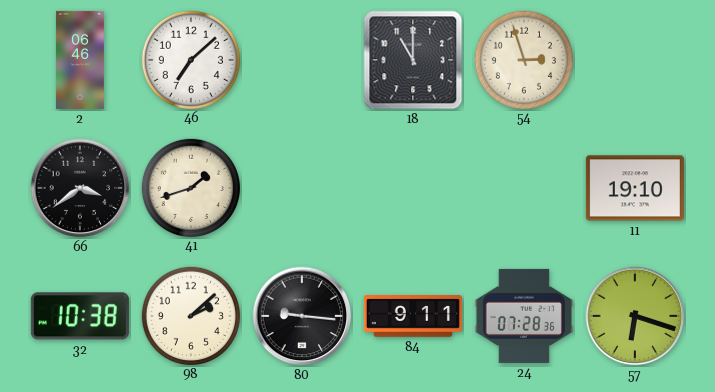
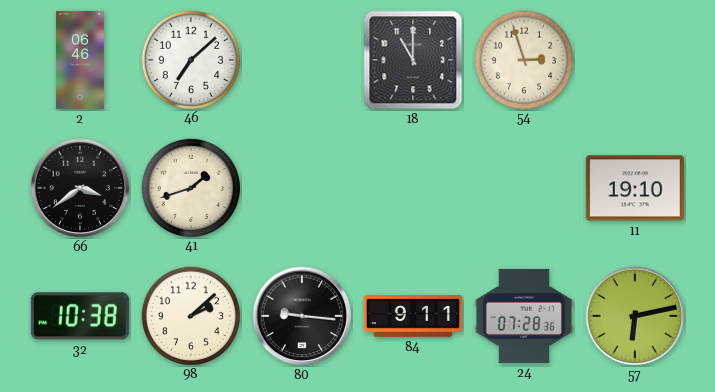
57: 6:18 -> 6:13 (635, 316)
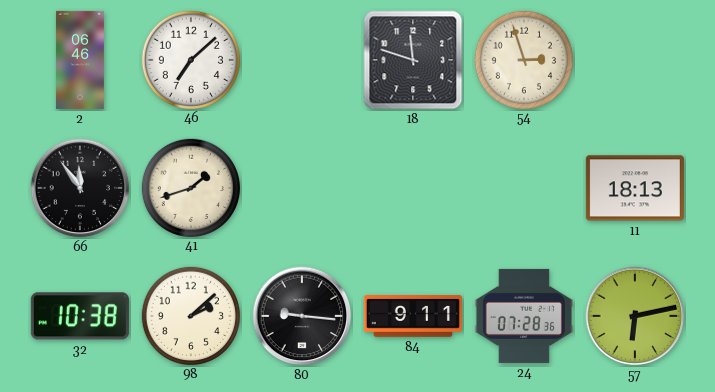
18: 11:00 -> 11:48 (413, 60)
66: 3:39 -> 11:54 (80, 188)
11: 19:10 -> 18:13 (635, 188)
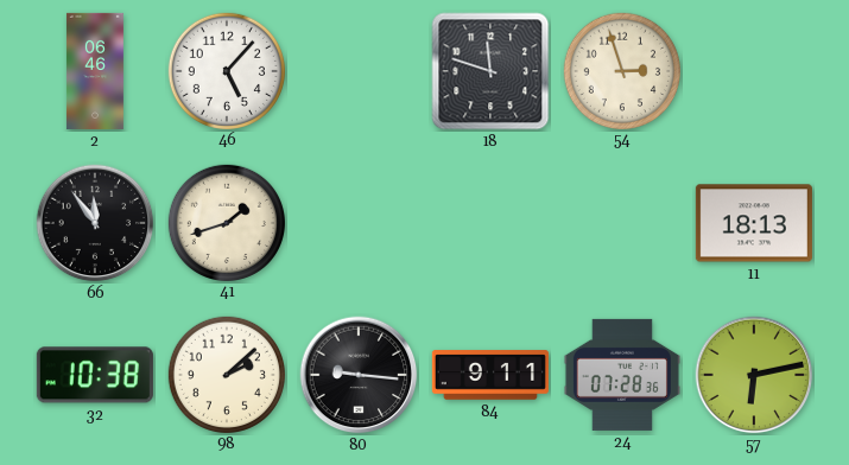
46: 7:08 -> 5:07 (226, 70)
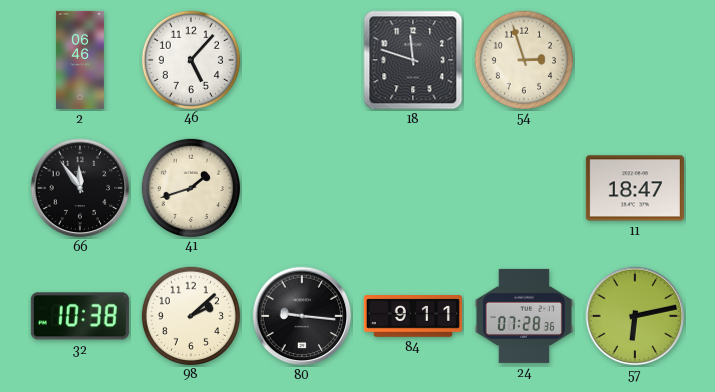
11: 18:13 -> 18:47 (635, 188)
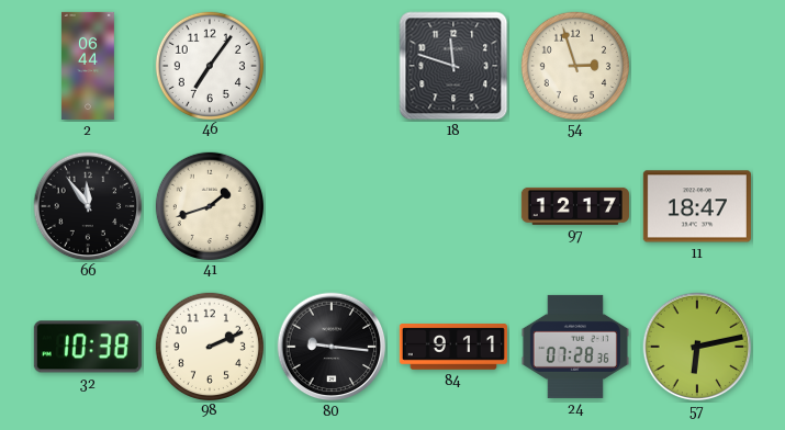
2: 06:46 -> 06:44 (88, 66)
46: 5:07 -> 7:06 (209, 65)
97: none -> 12:17 (575, 206)
98: 2:08 -> 2:11 (209, 346)
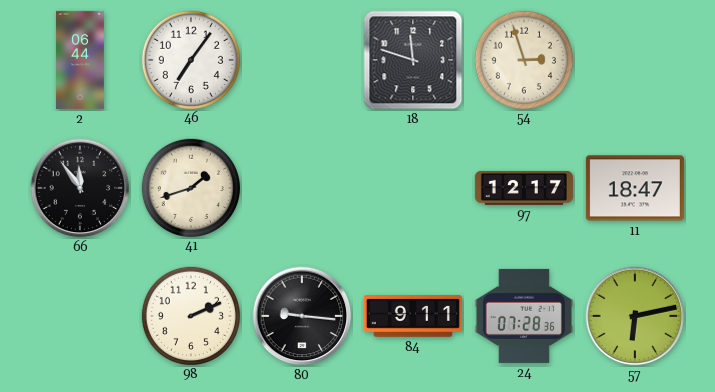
32: 10:38 -> none (88, 347)
